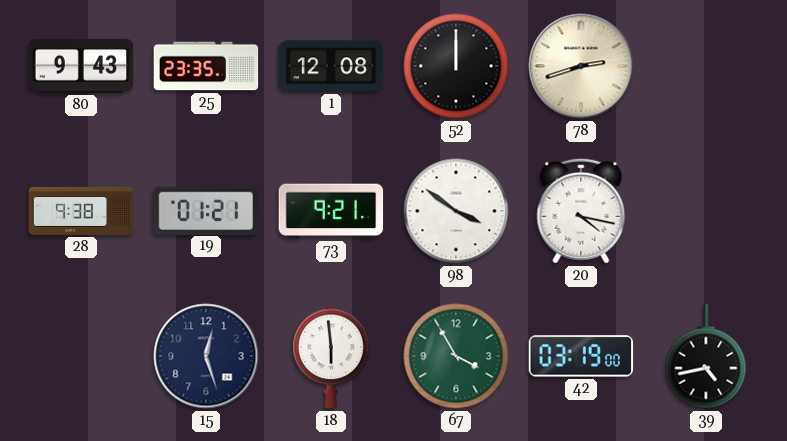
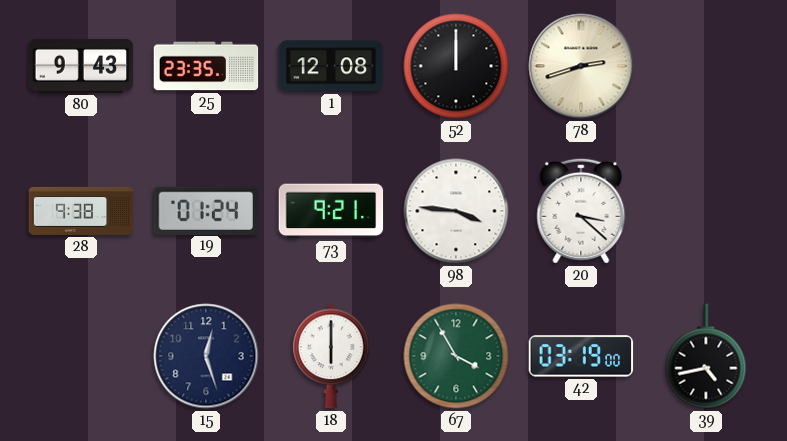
19: 01:21 -> 01:24 (206, 210)
98: 3:51 -> 3:46 (456, 211)
20: 4:17 -> 3:22 (581, 211)
18: 5:59 -> 6:00 (331, 356)
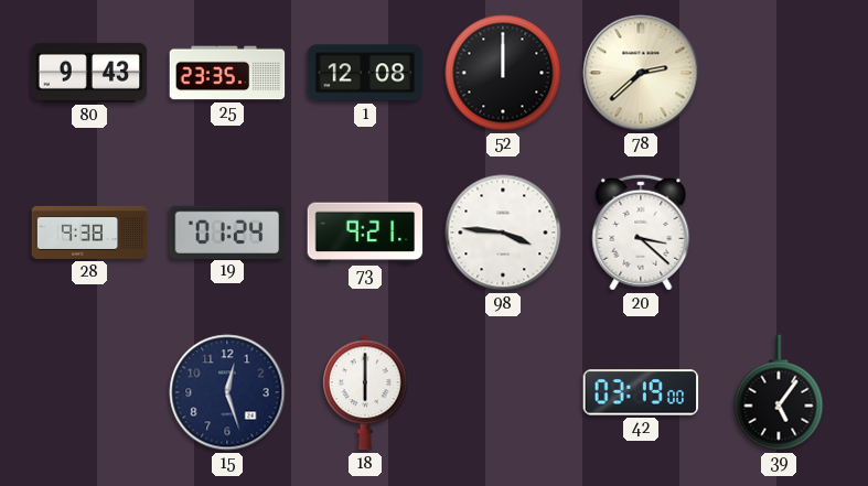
78: 2:42 -> 2:38 (641, 73)
67: 3:55 -> none (456, 356)
39: 4:43 -> 5:06 (779, 392)
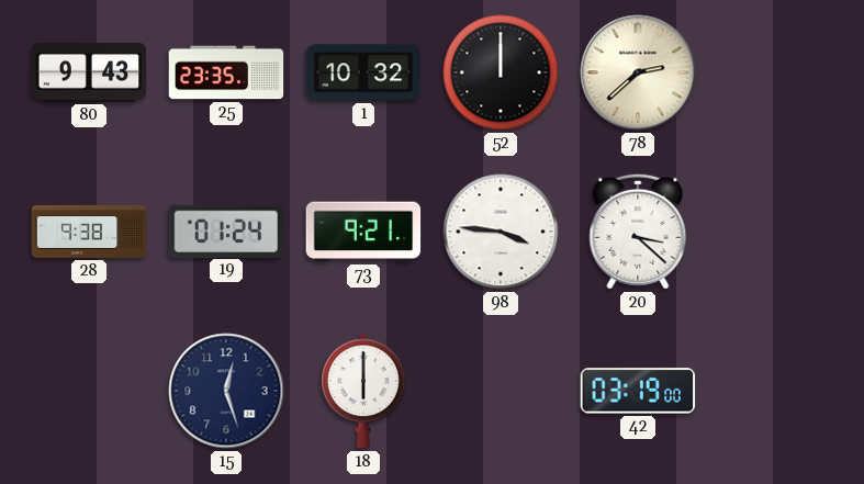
1: 12:08 -> 10:32 (363, 72)
39: 5:06 -> none (779, 392)
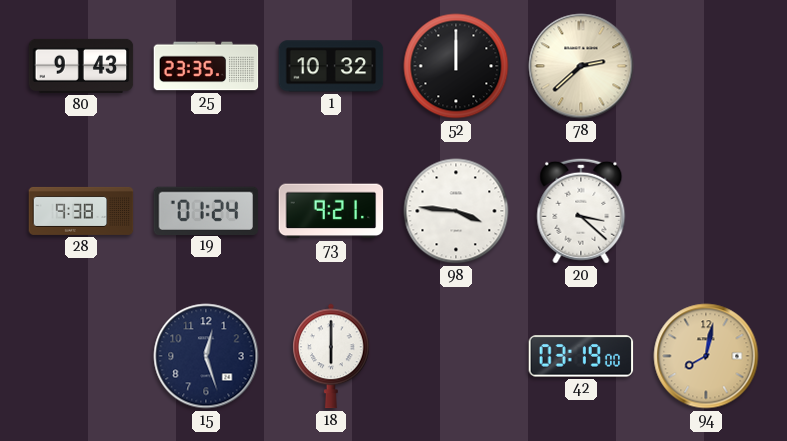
94: none -> 8:02 (706, 356)
